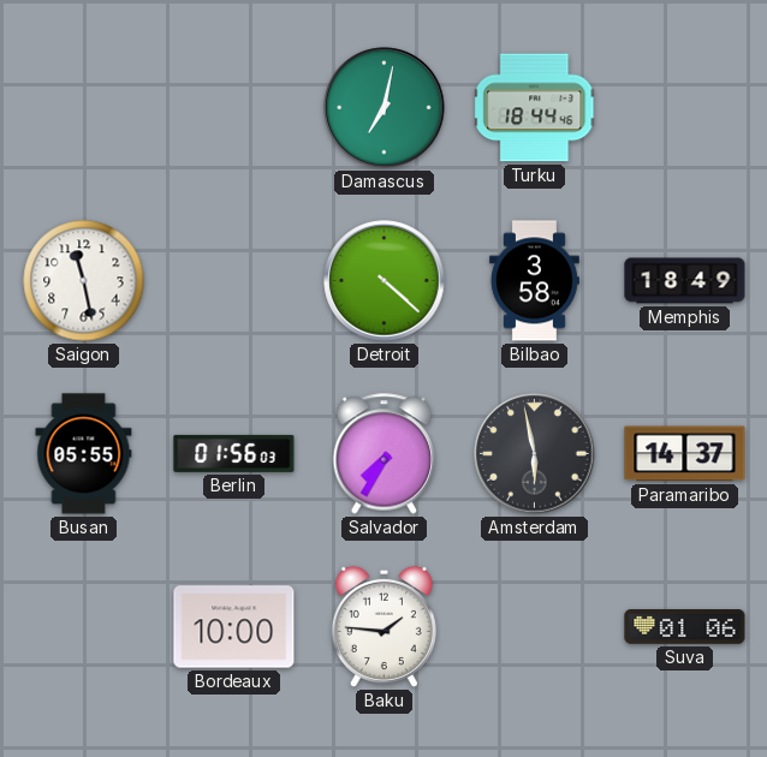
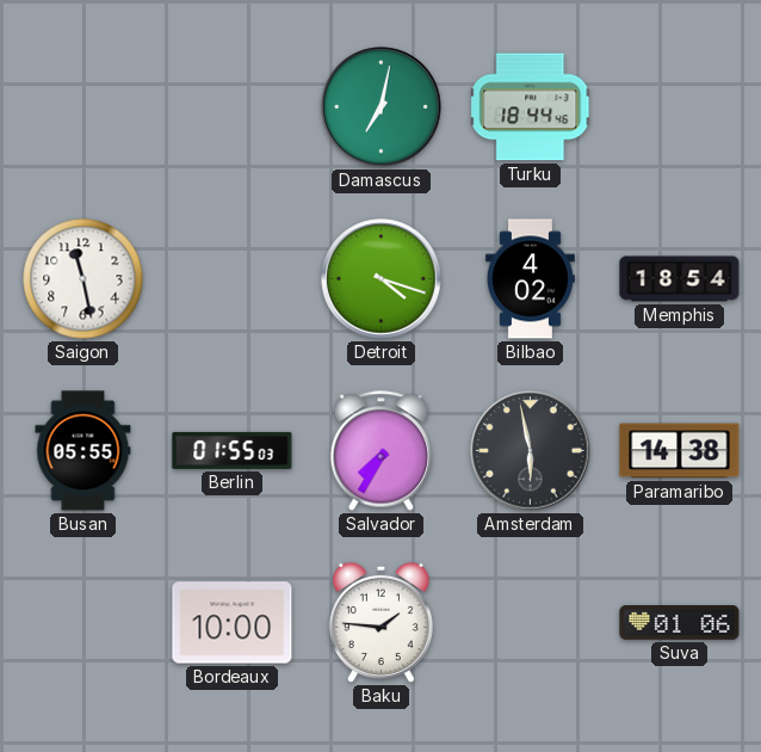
Detroit: 4:22 -> 4:18 (382, 279)
Bilbao: 3:58 -> 4:02 (530, 279)
Memphis: 18:49 -> 18:54 (680, 279)
Berlin: 01:56 -> 01:55 (233, 450)
Paramaribo: 14:37 -> 14:38 (680, 451)
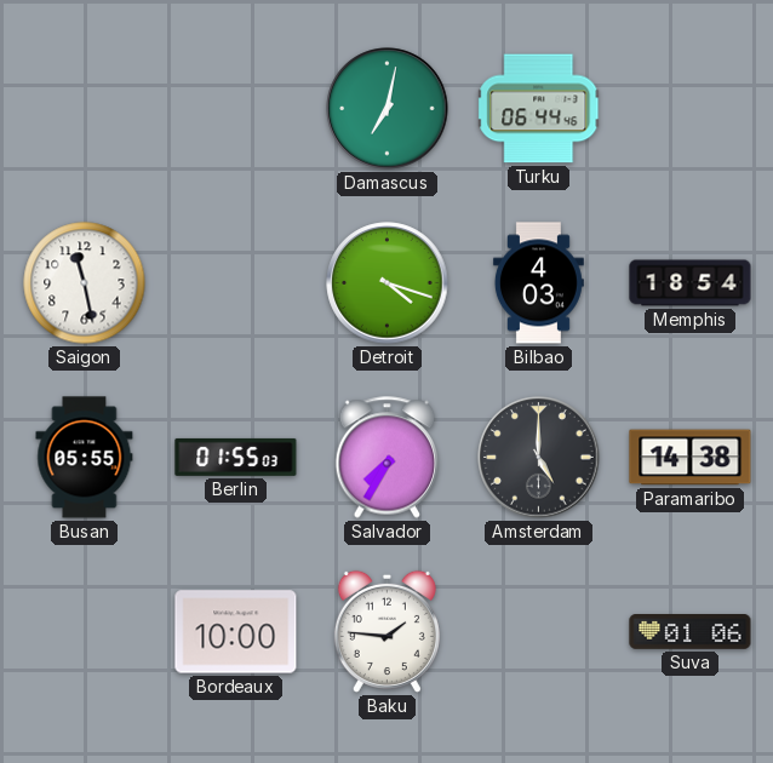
Turku: 18:44 -> 06:44 (539, 109)
Bilbao: 4:02 -> 4:03 (538, 283)
Amsterdam: 5:58 -> 5:00 (539, 458)
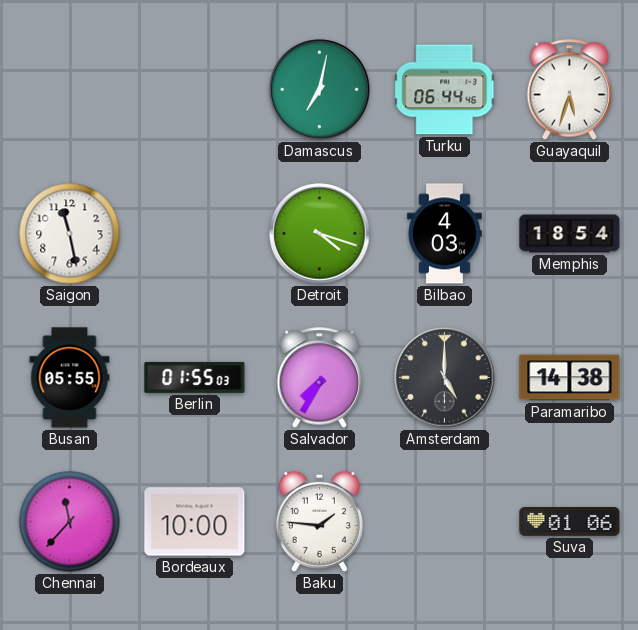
Guayaquil: none -> 5:33 (570, 90)
Chennai: none -> 11:37 (70, 522)
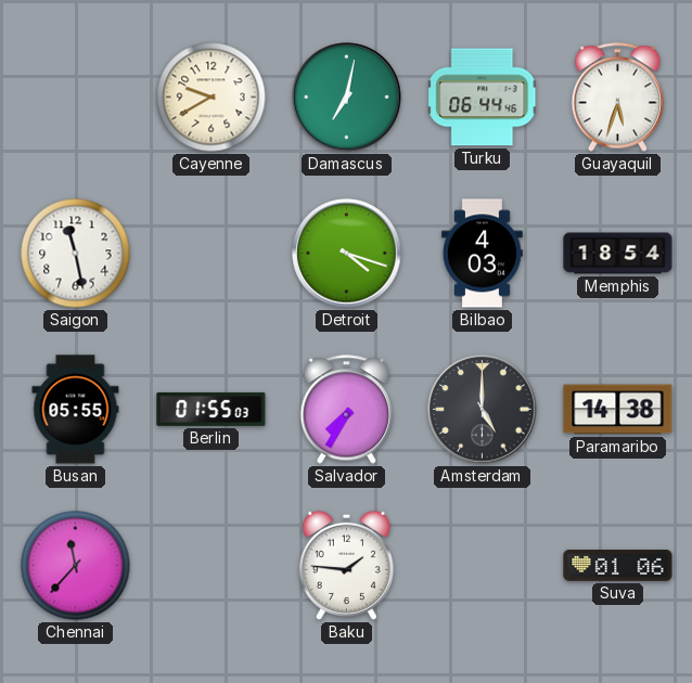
Cayenne: none -> 9:40 (212, 98)
Bordeaux: 10:00 -> none (195, 522)
